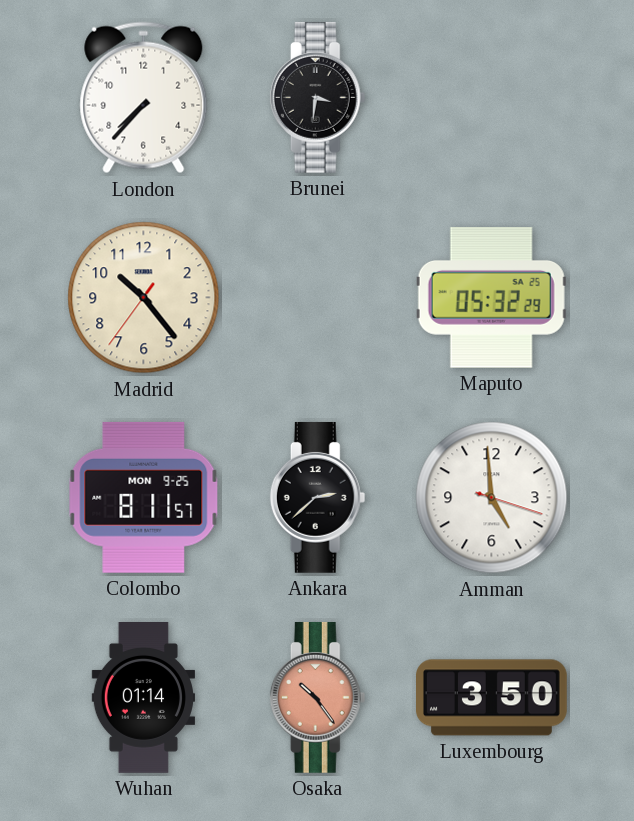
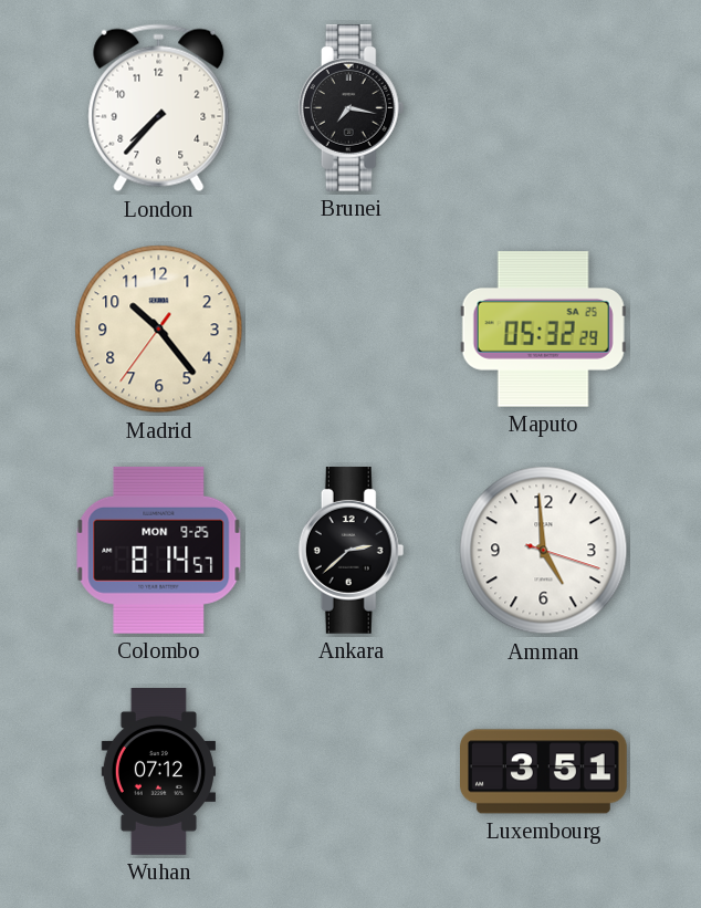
Brunei: 3:31 -> 7:17 (352, 107)
Colombo: 8:11 -> 8:14 (159, 550)
Wuhan: 01:14 -> 07:12 (158, 772)
Osaka: 10:24 -> none (318, 697)
Luxembourg: 3:50 -> 3:51 (544, 772)
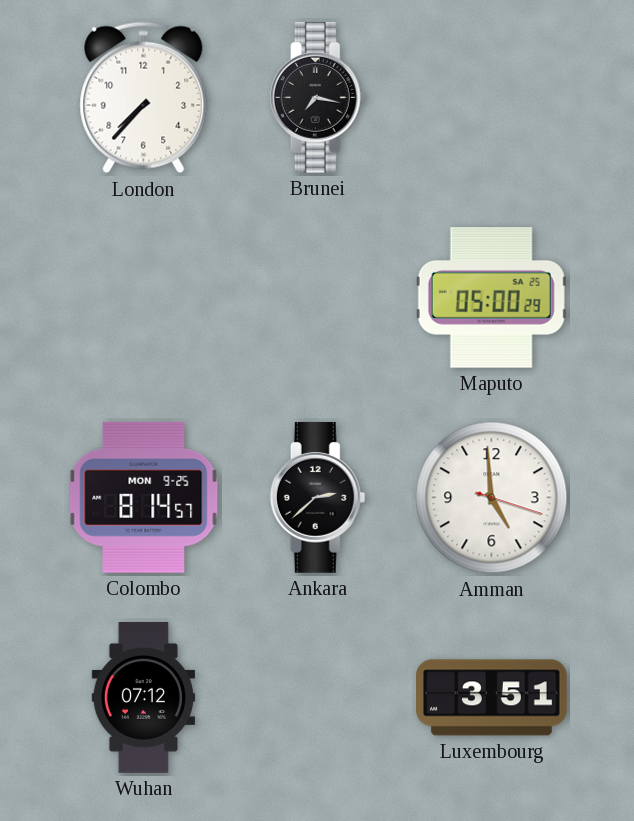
Madrid: 10:23 -> none (159, 330)
Maputo: 05:32 -> 05:00 (491, 298)
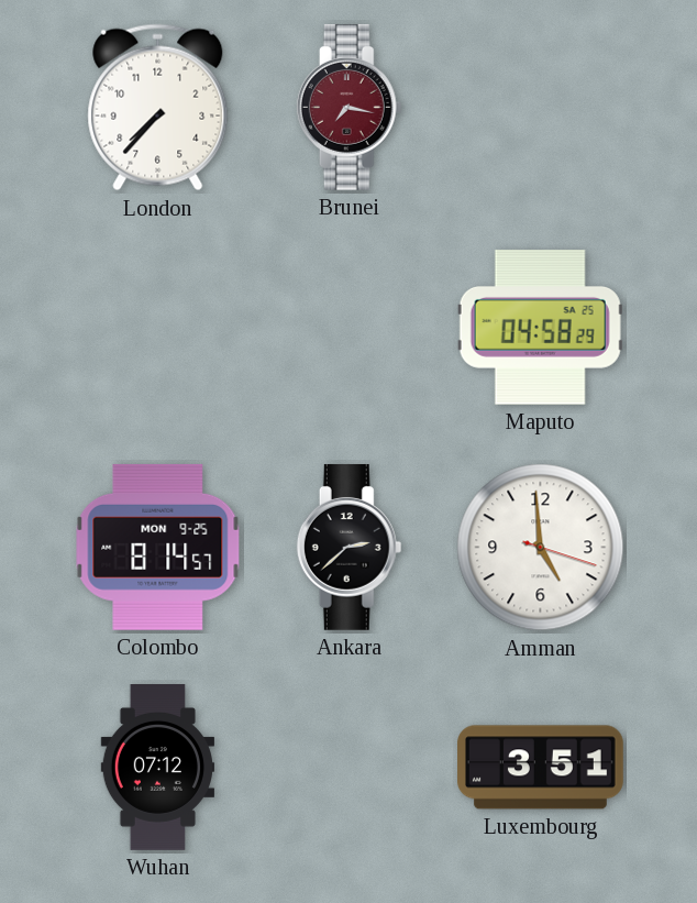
Brunei dial: black -> burgundy (350, 107)
Maputo: 05:00 -> 04:58 (540, 328)
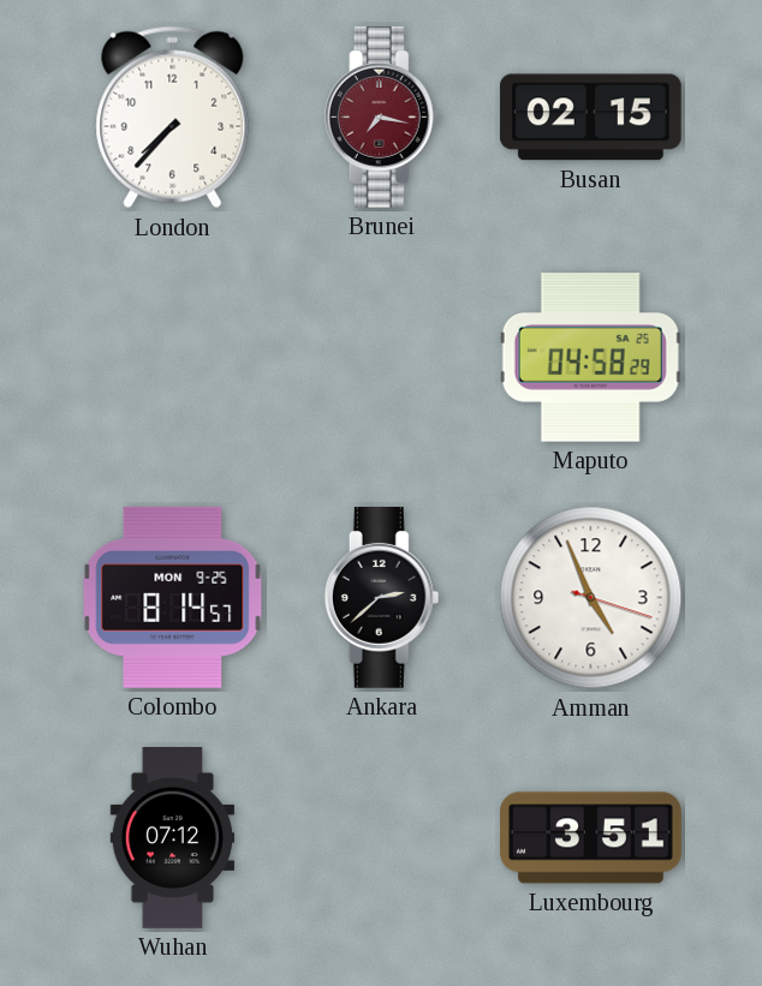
Busan: none -> 02:15 (590, 118)
Amman: 4:59 -> 4:56 (591, 598)
